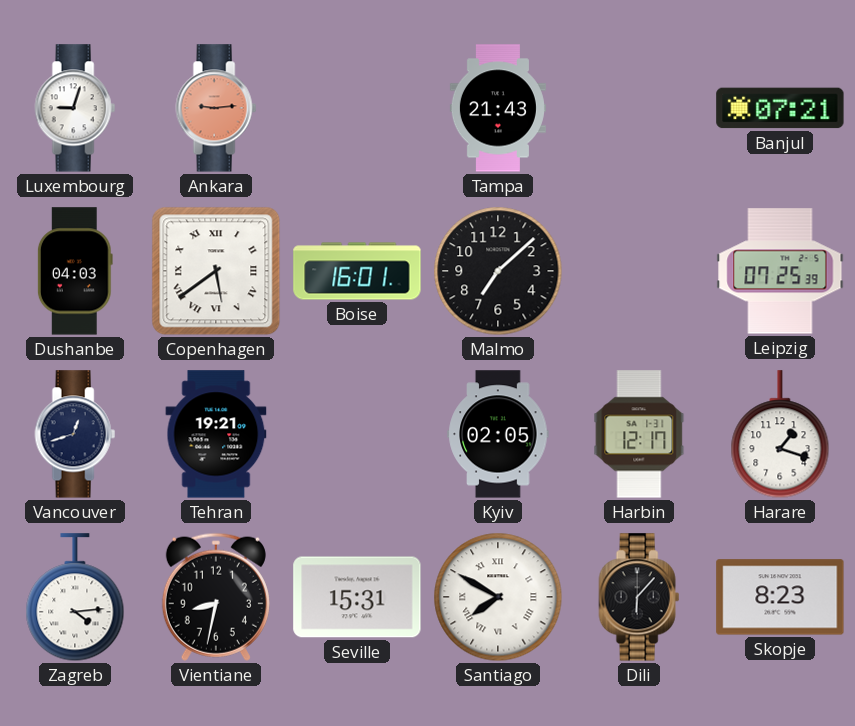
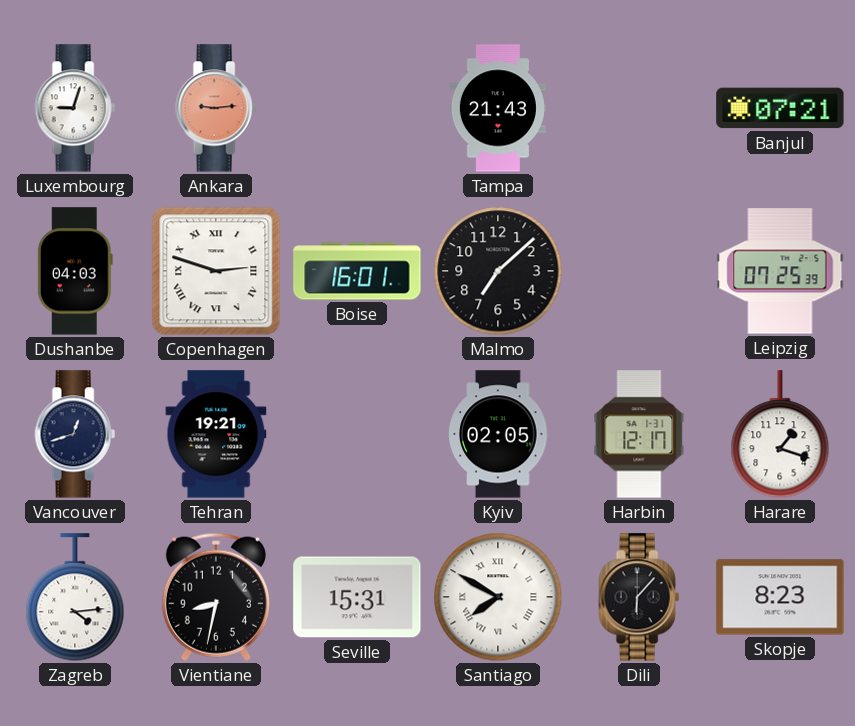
Copenhagen: 5:39 -> 2:48 (216, 271)
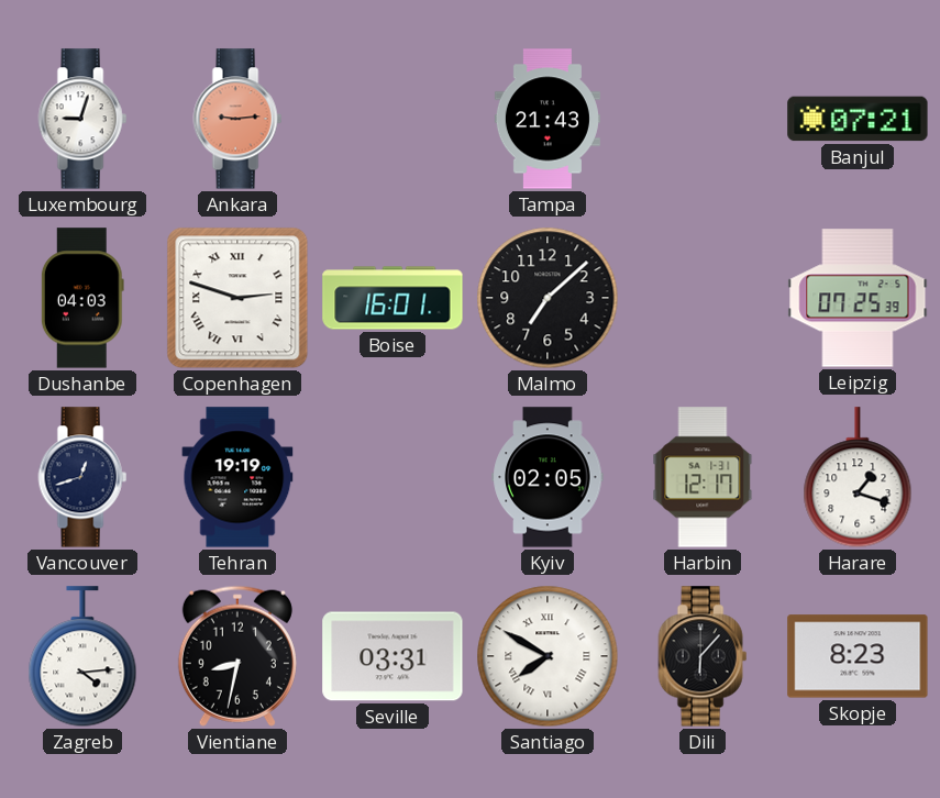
Tehran: 19:21 -> 19:19 (237, 477)
Seville: 15:31 -> 03:31 (392, 656)
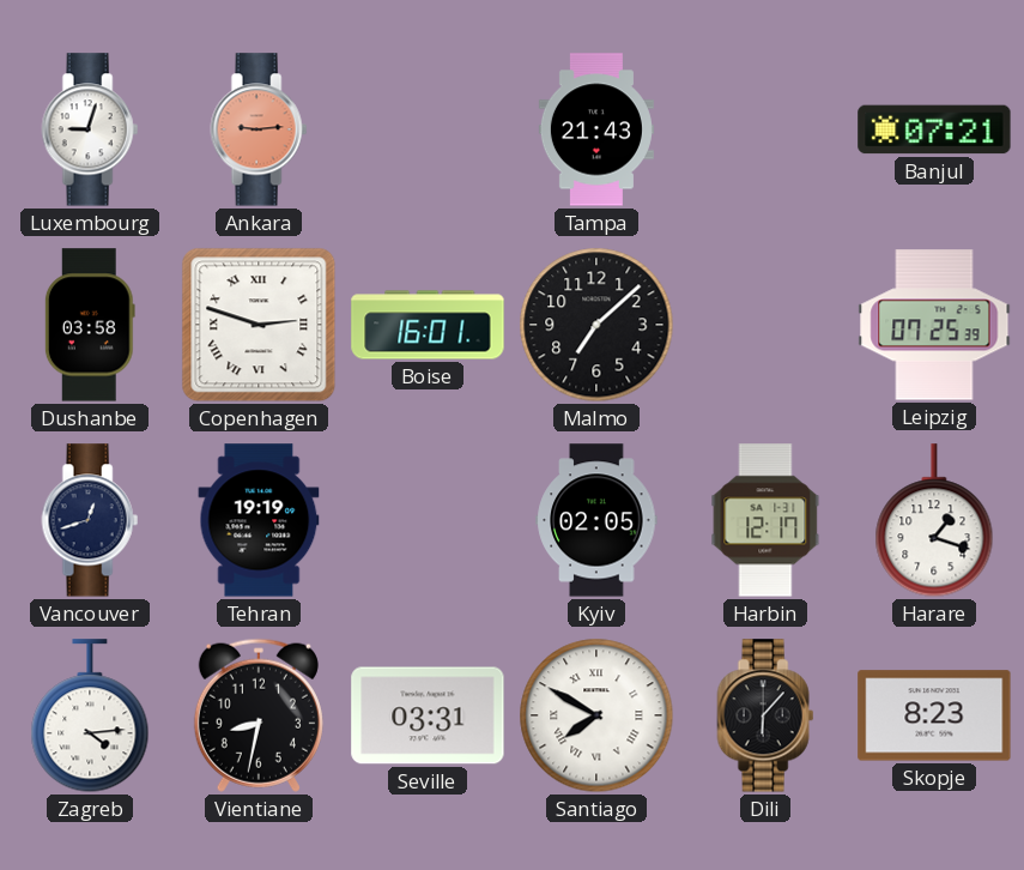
Dushanbe: 04:03 -> 03:58 (90, 325)
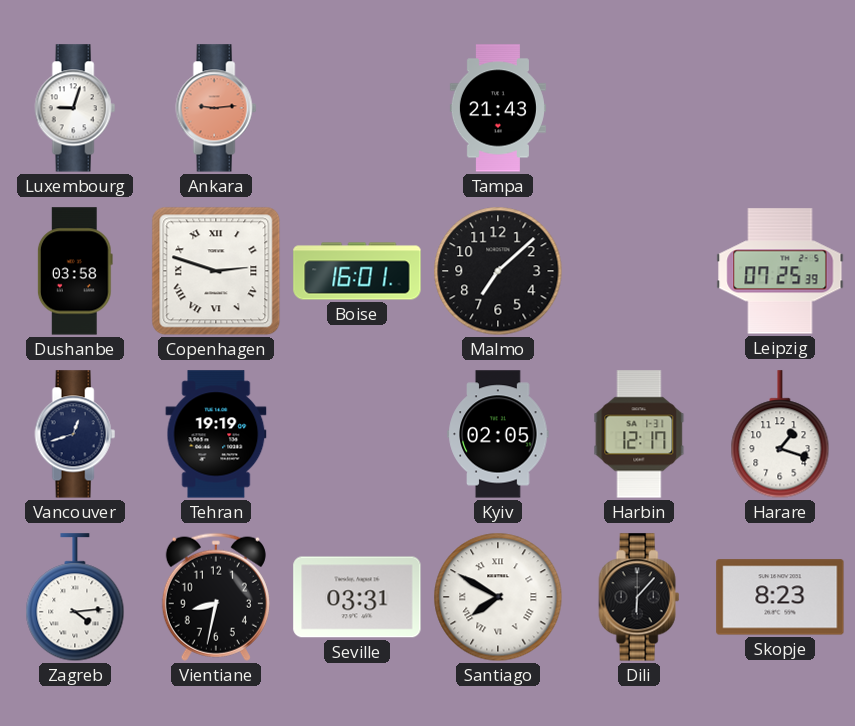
Banjul: 07:21 -> none (934, 129)
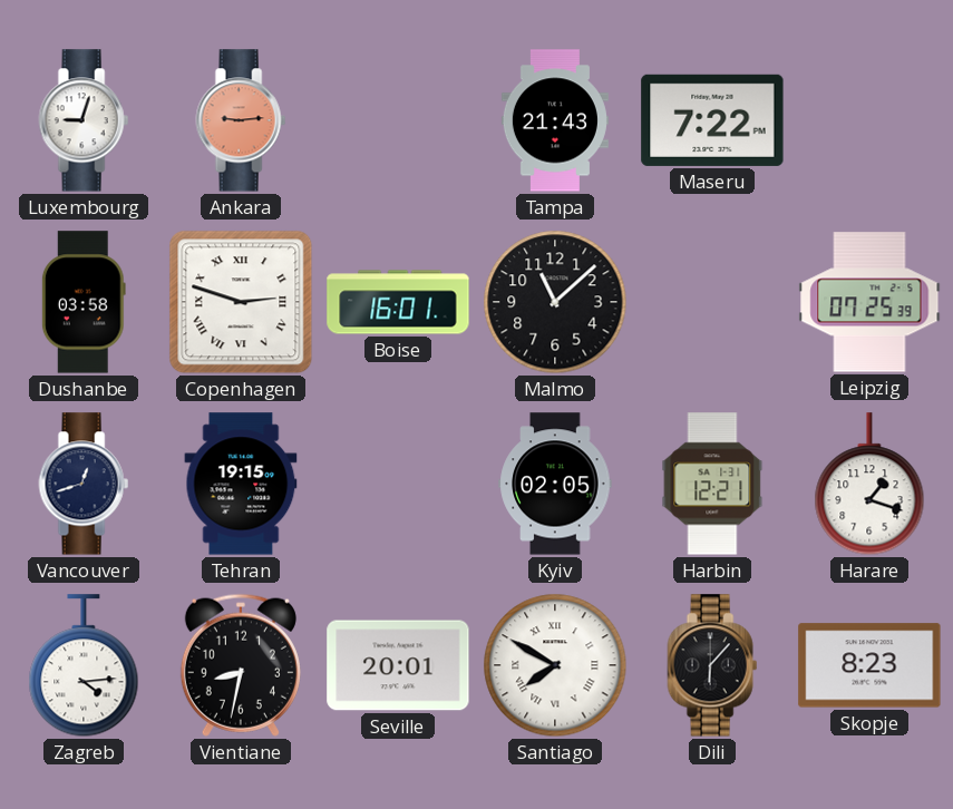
Maseru: none -> 7:22 (712, 120)
Malmo: 7:08 -> 11:08 (555, 302)
Tehran: 19:19 -> 19:15 (241, 484)
Harbin: 12:17 -> 12:21 (712, 484)
Seville: 03:31 -> 20:01 (398, 665)
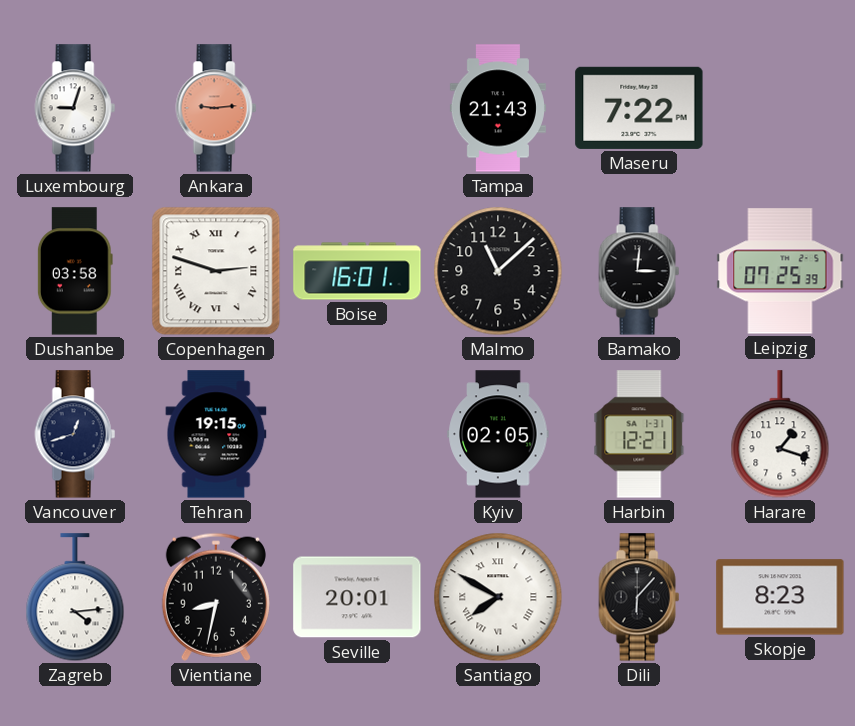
Bamako: none -> 3:01 (639, 271)
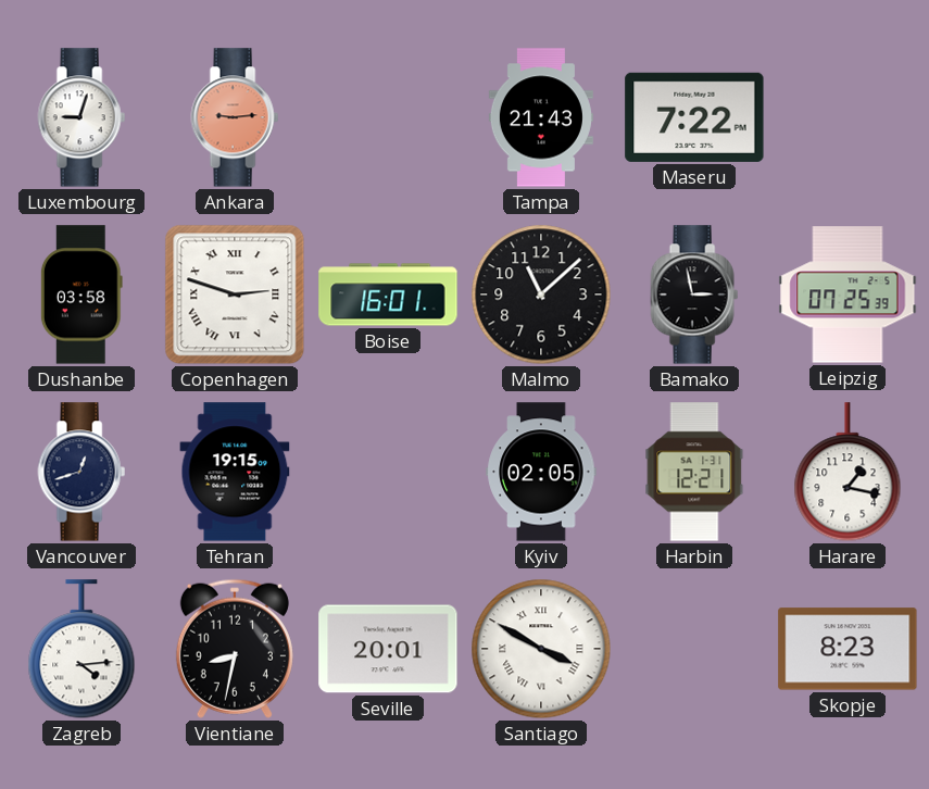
Bamako: 3:01 -> 2:58 (694, 295)
Harare: 1:18 -> 1:17 (848, 473)
Santiago: 7:50 -> 3:50 (541, 649)
Dili: 6:07 -> none (639, 597)
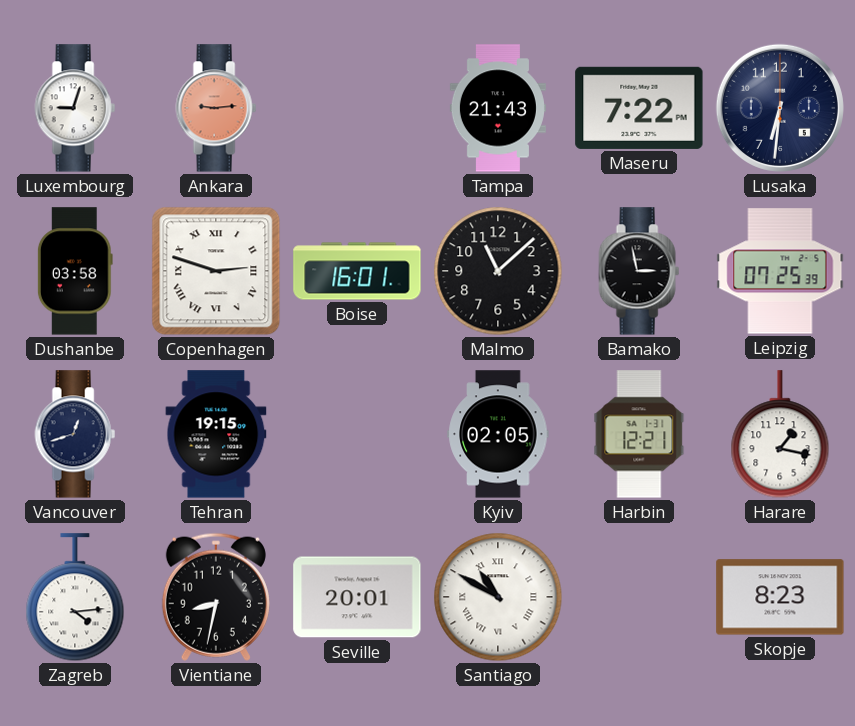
Lusaka: none -> 6:31 (780, 108)
Santiago: 3:50 -> 10:50 (498, 597)
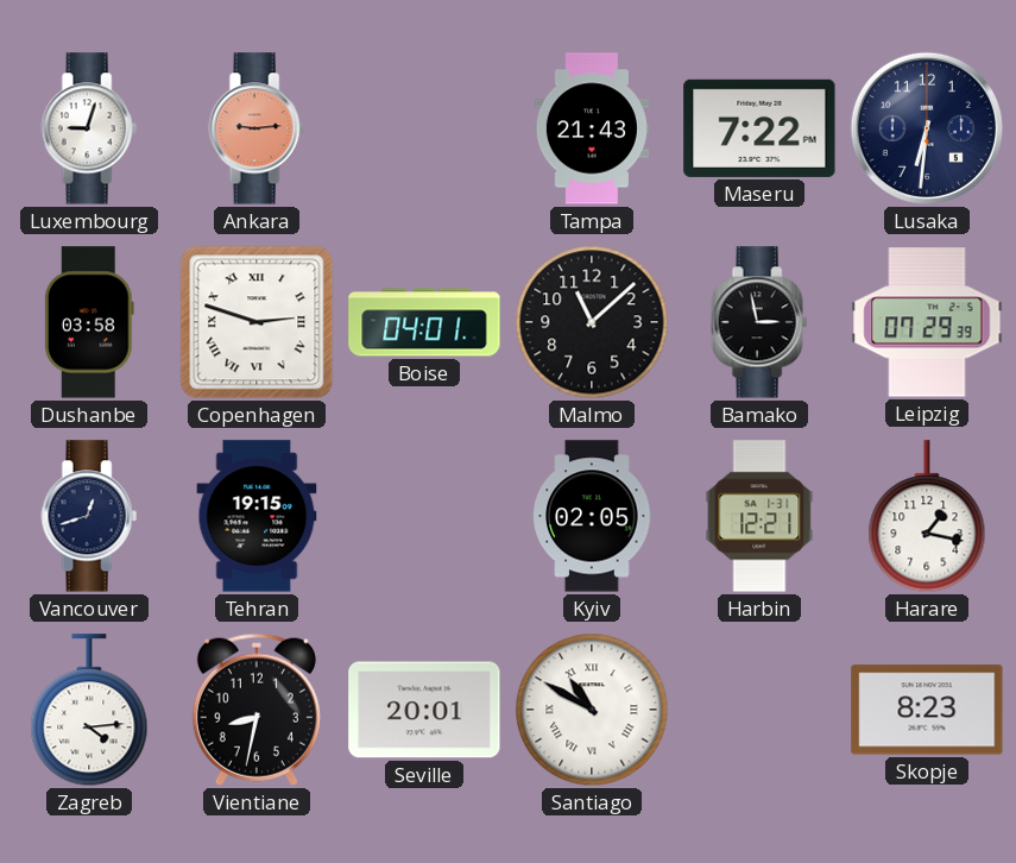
Boise: 16:01 -> 04:01 (424, 322)
Leipzig: 07:25 -> 07:29 (927, 322)
